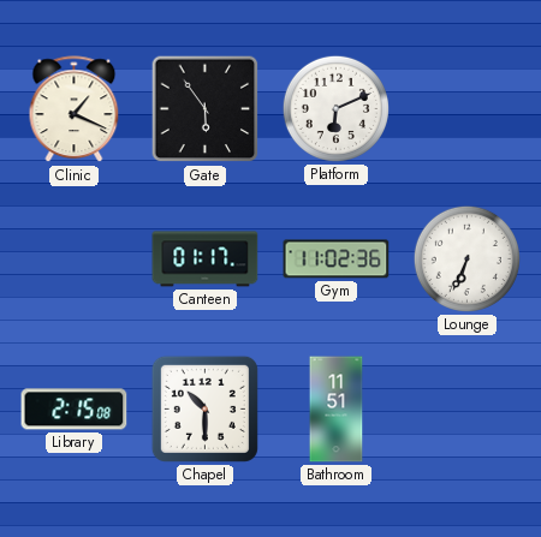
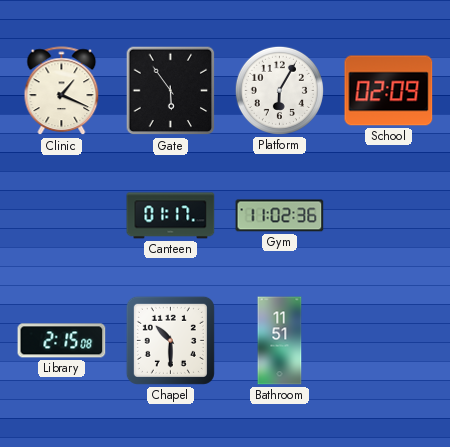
Platform: 6:11 -> 6:05 (279, 90)
School: none -> 02:09 (389, 91)
Lounge: 6:34 -> none (466, 258)
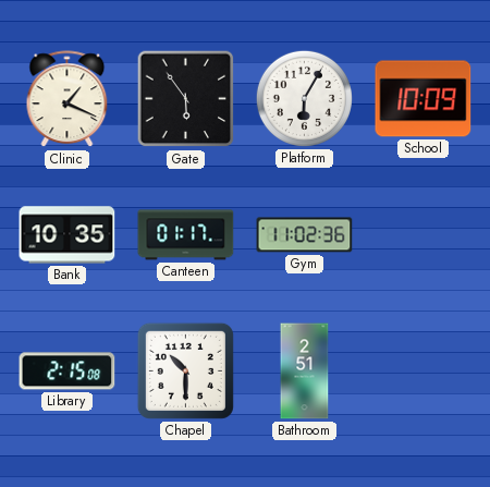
School: 02:09 -> 10:09 (424, 99)
Bank: none -> 10:35 (68, 235)
Bathroom: 11:51 -> 2:51 (305, 372)
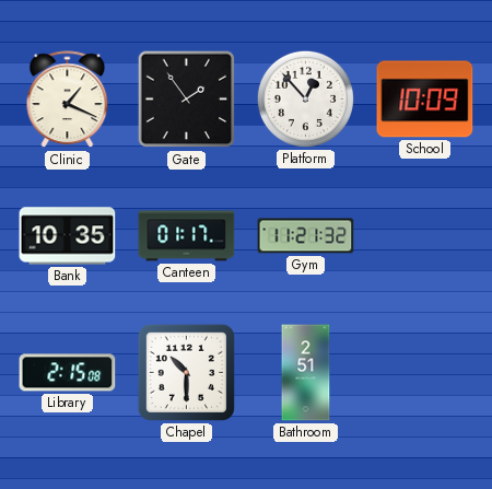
Gate: 5:54 -> 1:54 (187, 100)
Platform: 6:05 -> 12:53 (305, 98)
Gym: 11:02 -> 11:21 (306, 236)
